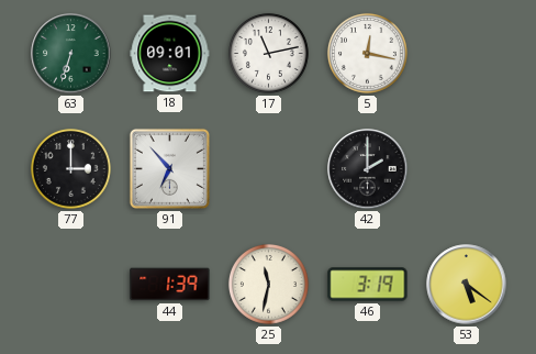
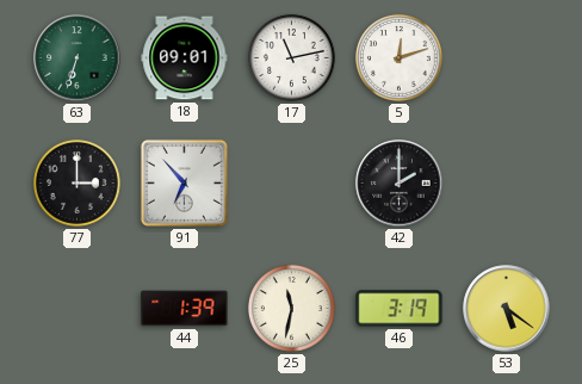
5: 12:17 -> 12:12 (398, 57)
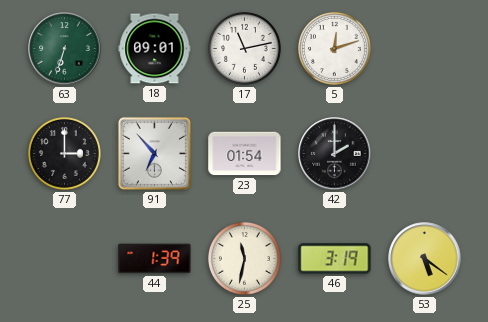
23: none -> 01:54 (245, 154)
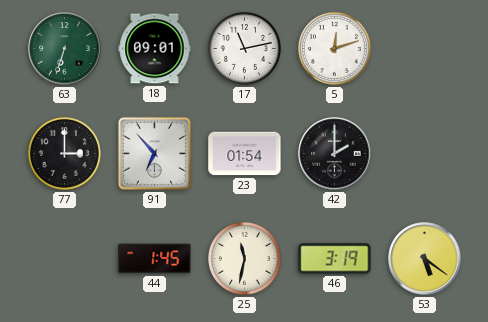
44: 1:39 -> 1:45 (155, 259)
